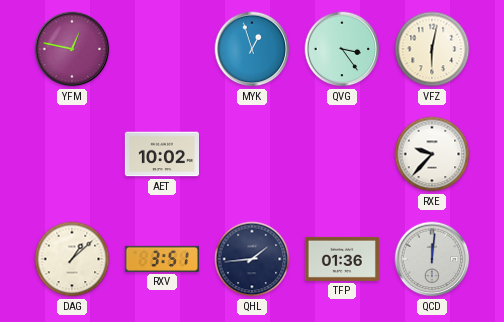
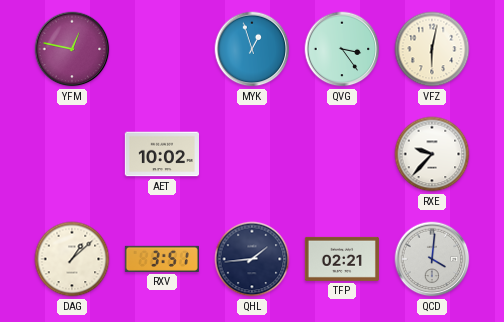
TFP: 01:36 -> 02:21 (342, 259)
QCD: 12:01 -> 4:01 (432, 259)
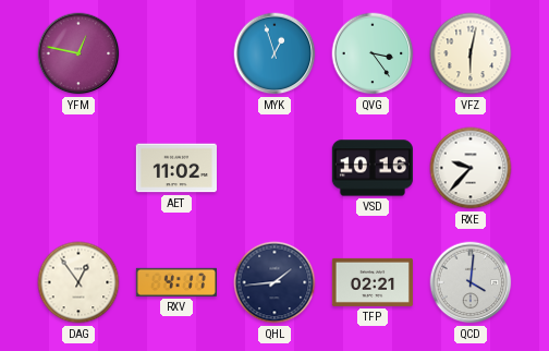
AET: 10:02 -> 11:02 (175, 168)
VSD: none -> 10:16 (373, 168)
DAG: 1:08 -> 12:54 (78, 282)
RXV: 3:51 -> 4:17 (176, 282)
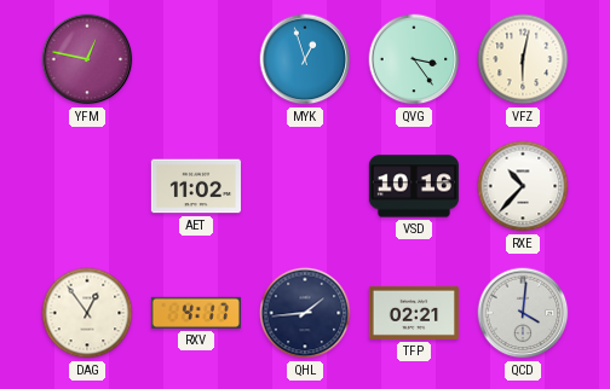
RXE: 9:37 -> 10:37 (523, 186)
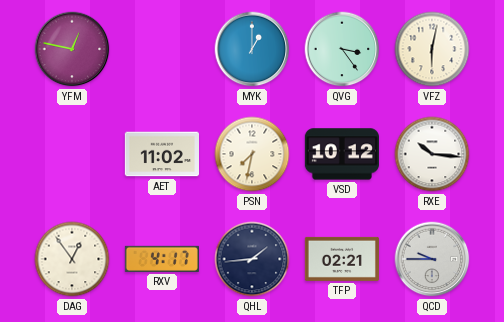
MYK: 12:57 -> 1:00 (252, 49)
PSN: none -> 7:32 (252, 154)
VSD: 10:16 -> 10:12 (342, 154)
RXE: 10:37 -> 10:16 (432, 154)
QCD: 4:01 -> 9:45 (432, 259)
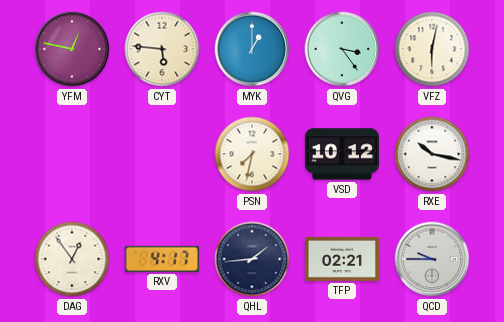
CYT: none -> 5:46 (162, 49)
AET: 11:02 -> none (161, 154)
RXE: 10:16 -> 10:17 (432, 154)
